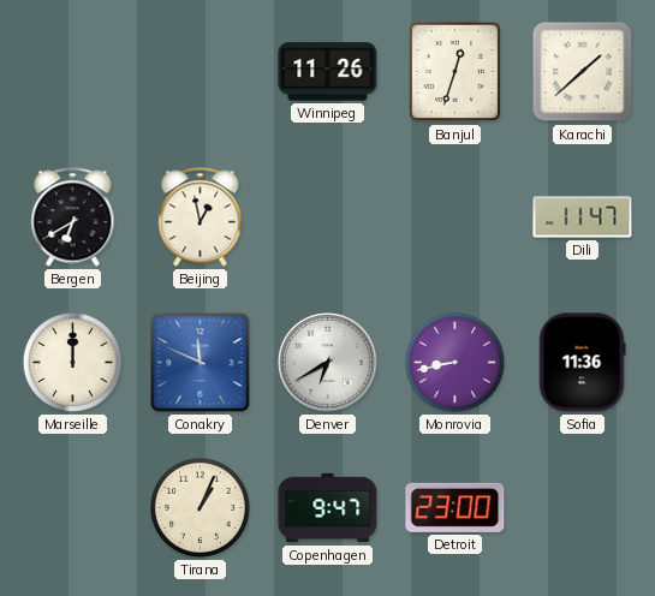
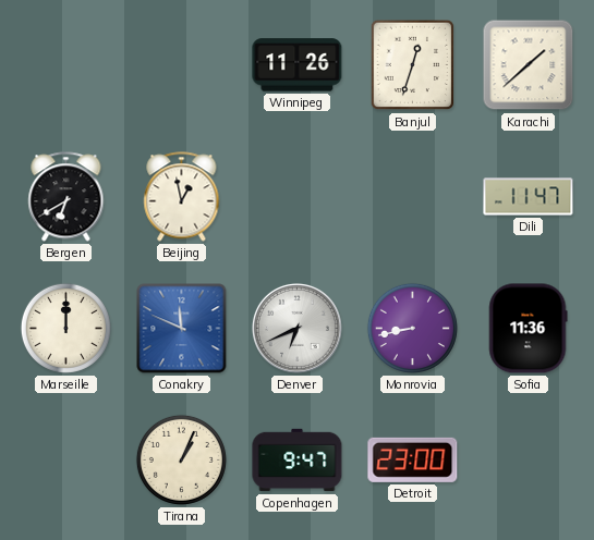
Denver: 6:40 -> 6:41 (296, 328)
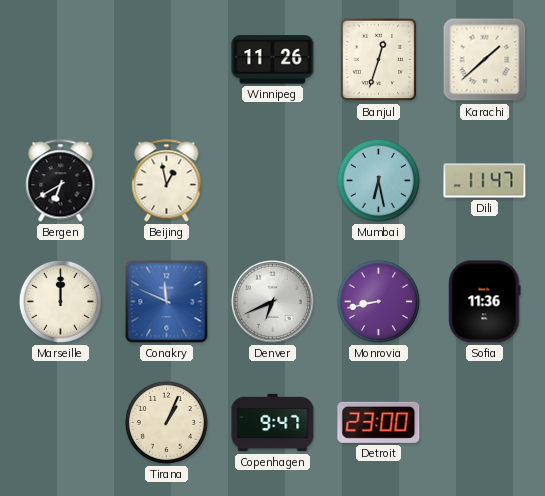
Mumbai: none -> 6:28 (378, 180)
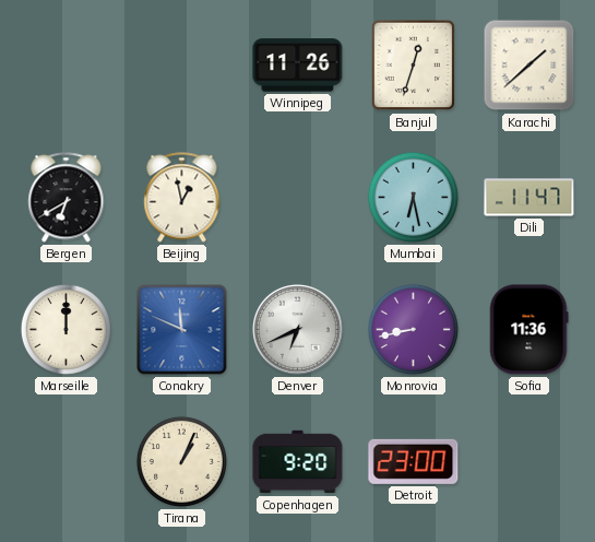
Copenhagen: 9:47 -> 9:20 (298, 462)
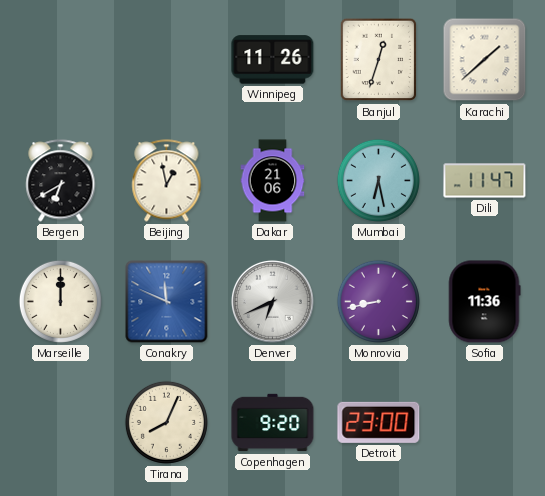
Dakar: none -> 21:06 (273, 181)
Tirana: 1:04 -> 8:04 (166, 422)
